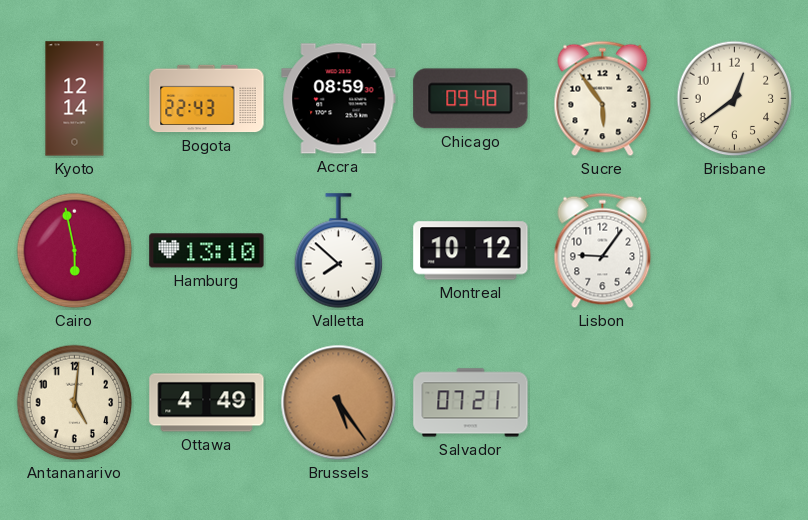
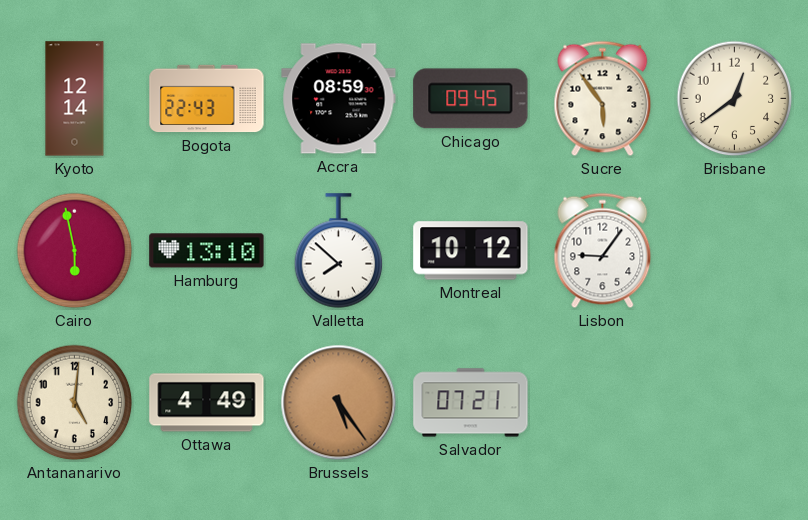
Chicago: 09:48 -> 09:45 (471, 99)
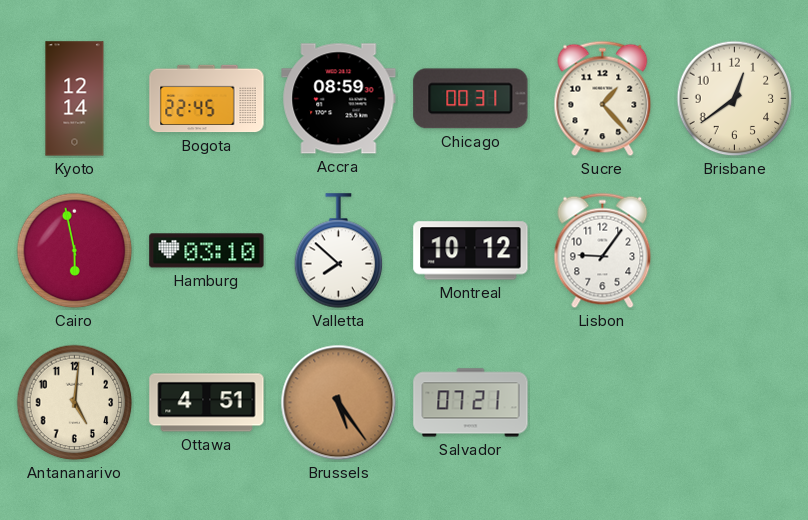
Bogota: 22:43 -> 22:45 (207, 99)
Chicago: 09:45 -> 00:31 (471, 99)
Sucre: 5:54 -> 1:23 (603, 99)
Hamburg: 13:10 -> 03:10 (207, 251)
Ottawa: 4:49 -> 4:51 (207, 403)
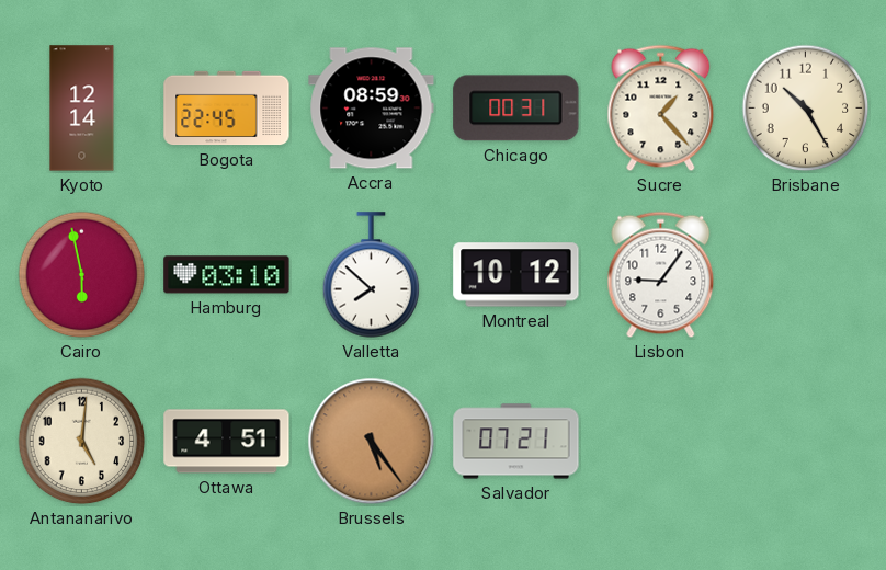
Brisbane: 12:39 -> 10:25 (806, 109)
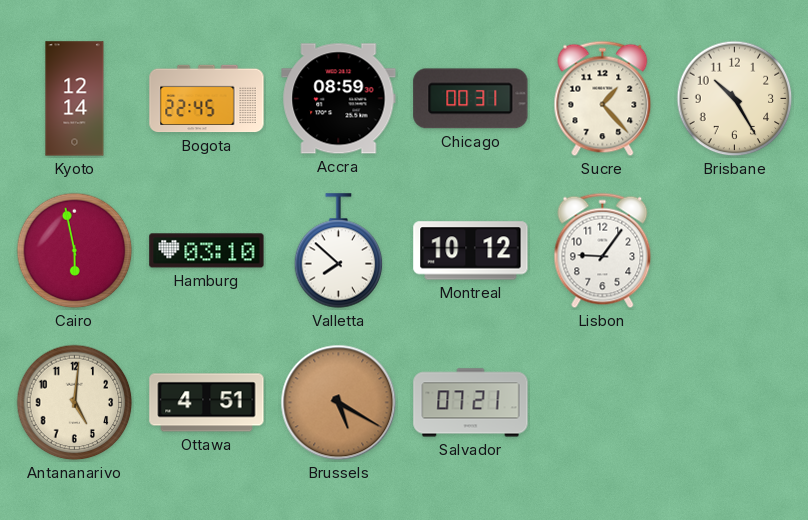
Brussels: 5:24 -> 5:20 (339, 403)
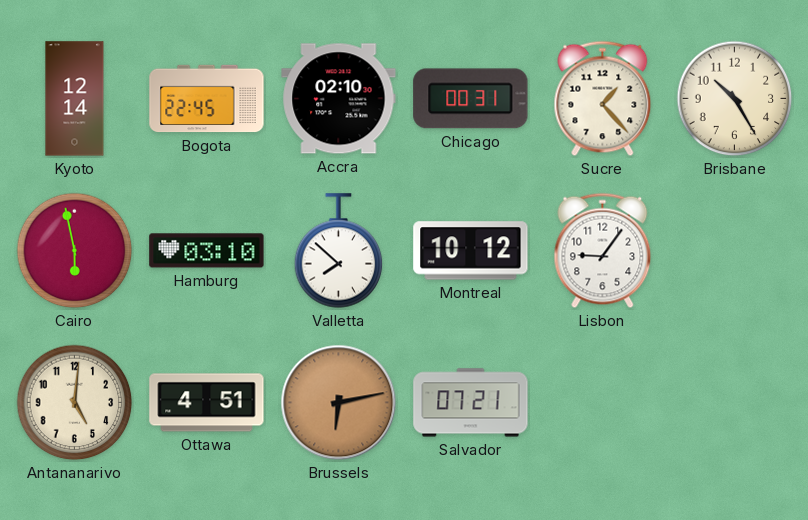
Accra: 08:59 -> 02:10 (339, 99)
Brussels: 5:20 -> 6:13 (339, 403)
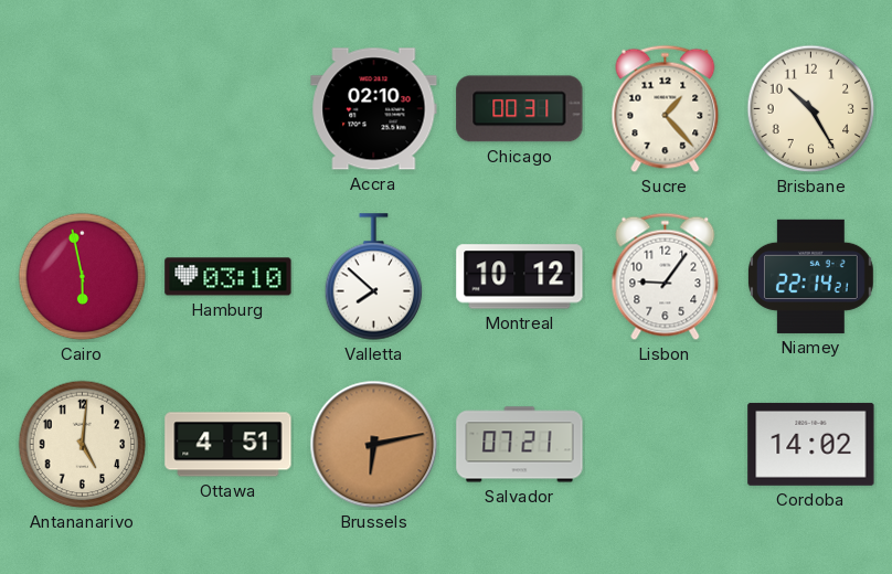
Kyoto: 12:14 -> none (75, 99)
Bogota: 22:45 -> none (207, 99)
Niamey: none -> 22:14 (810, 276)
Cordoba: none -> 14:02 (811, 444)
